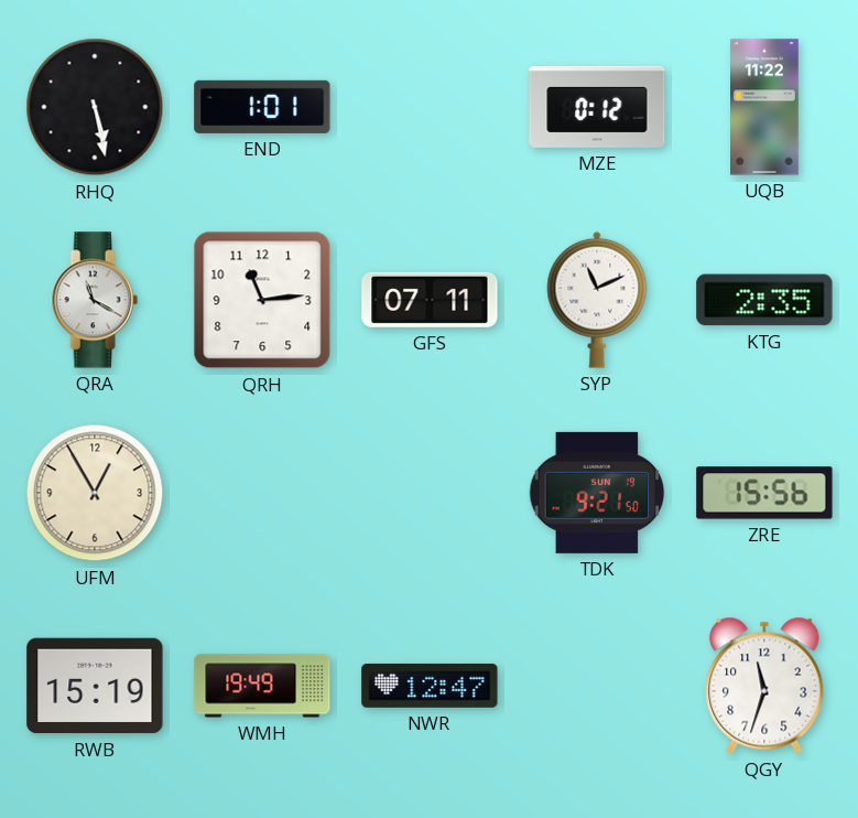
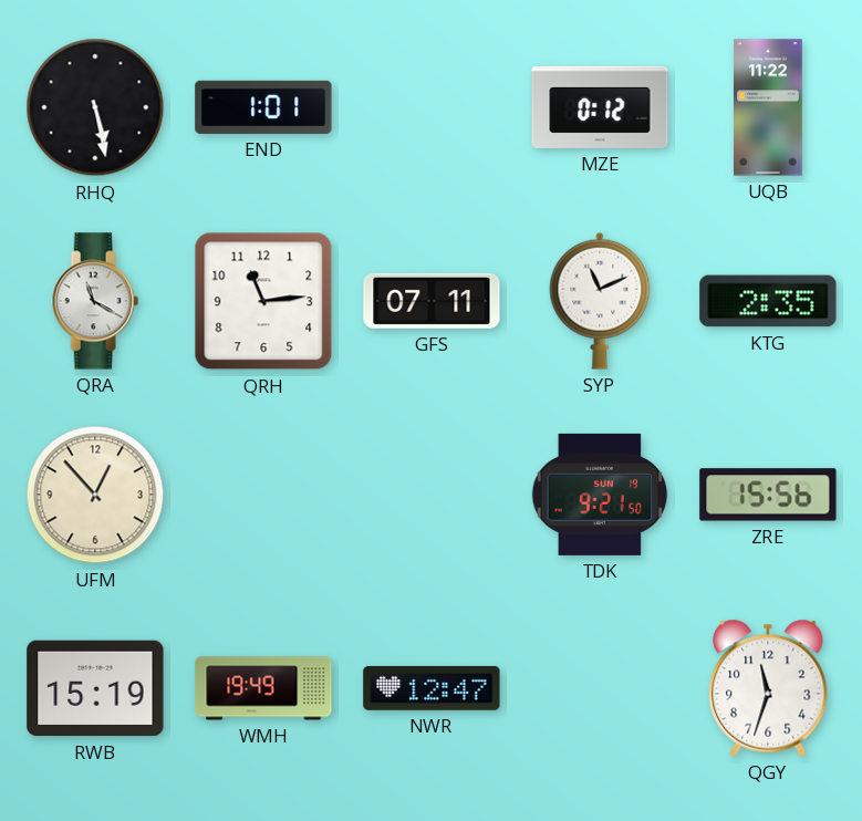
UFM: 12:55 -> 12:53 (95, 495)
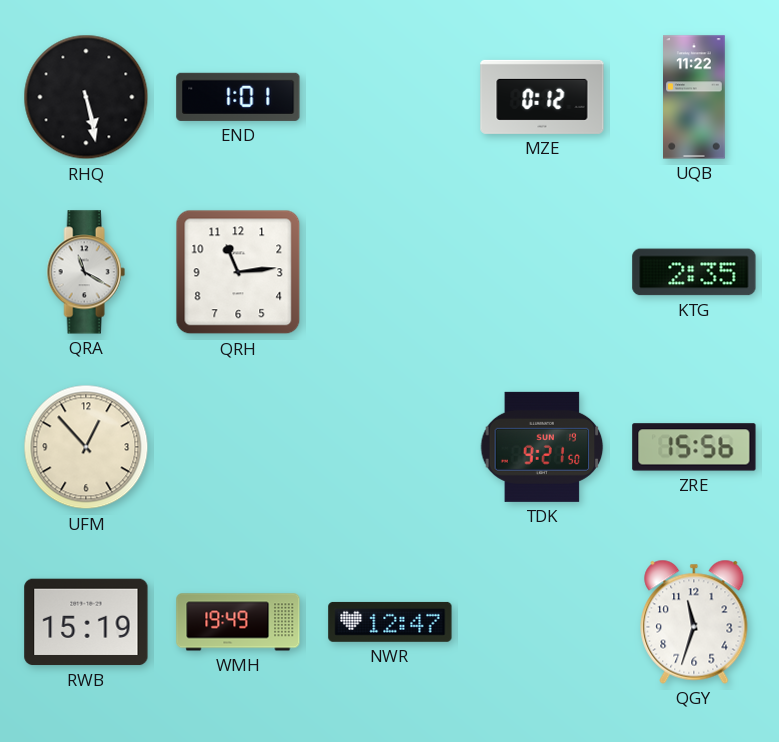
GFS: 07:11 -> none (432, 301)
SYP: 11:11 -> none (600, 301)
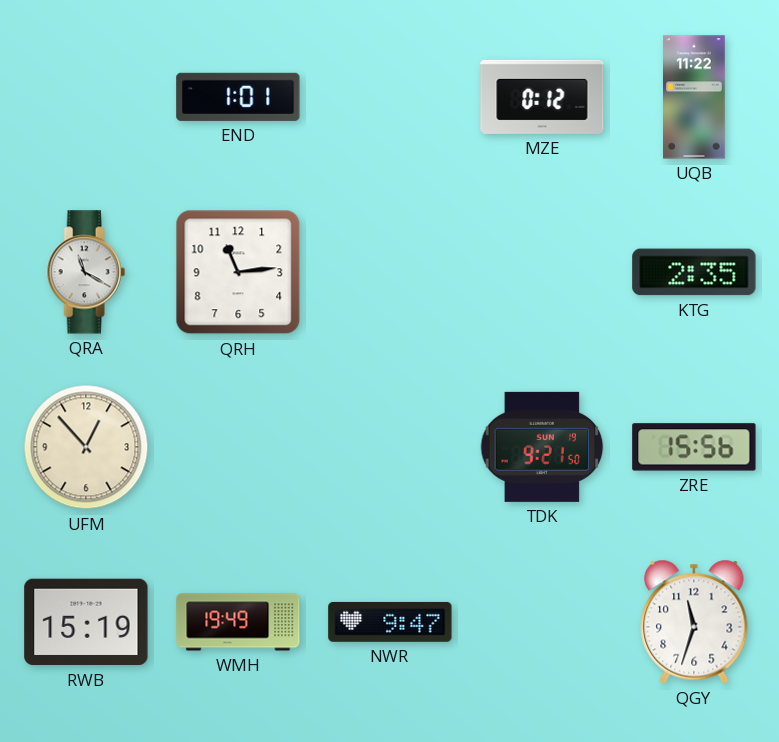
RHQ: 5:28 -> none (86, 97)
NWR: 12:47 -> 9:47 (390, 622)
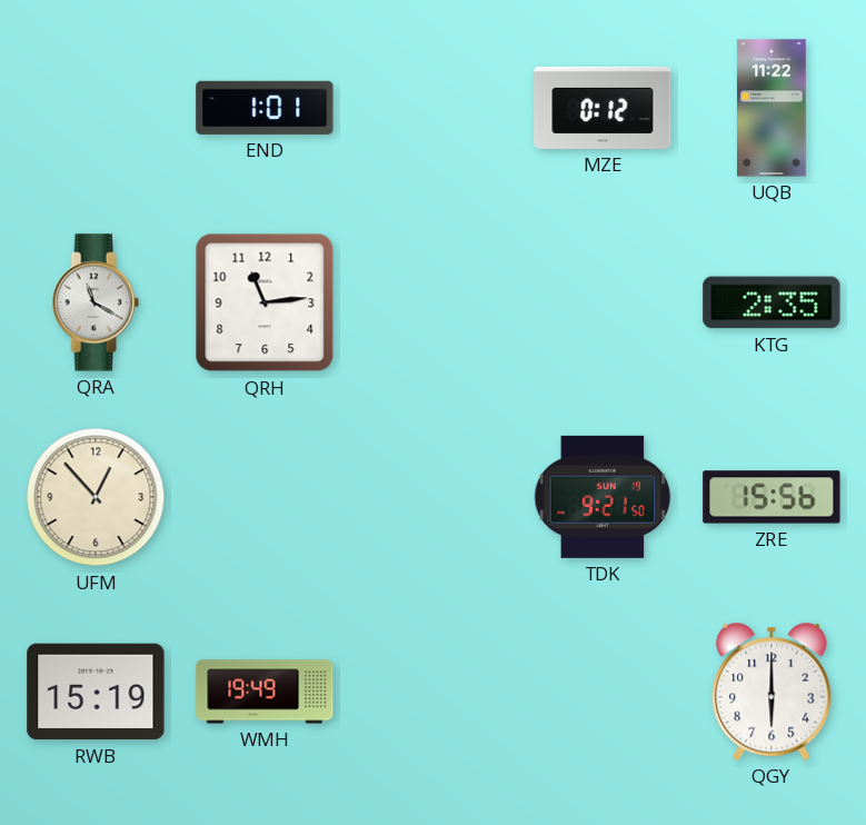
NWR: 9:47 -> none (390, 622)
QGY: 11:33 -> 6:00 (772, 692)
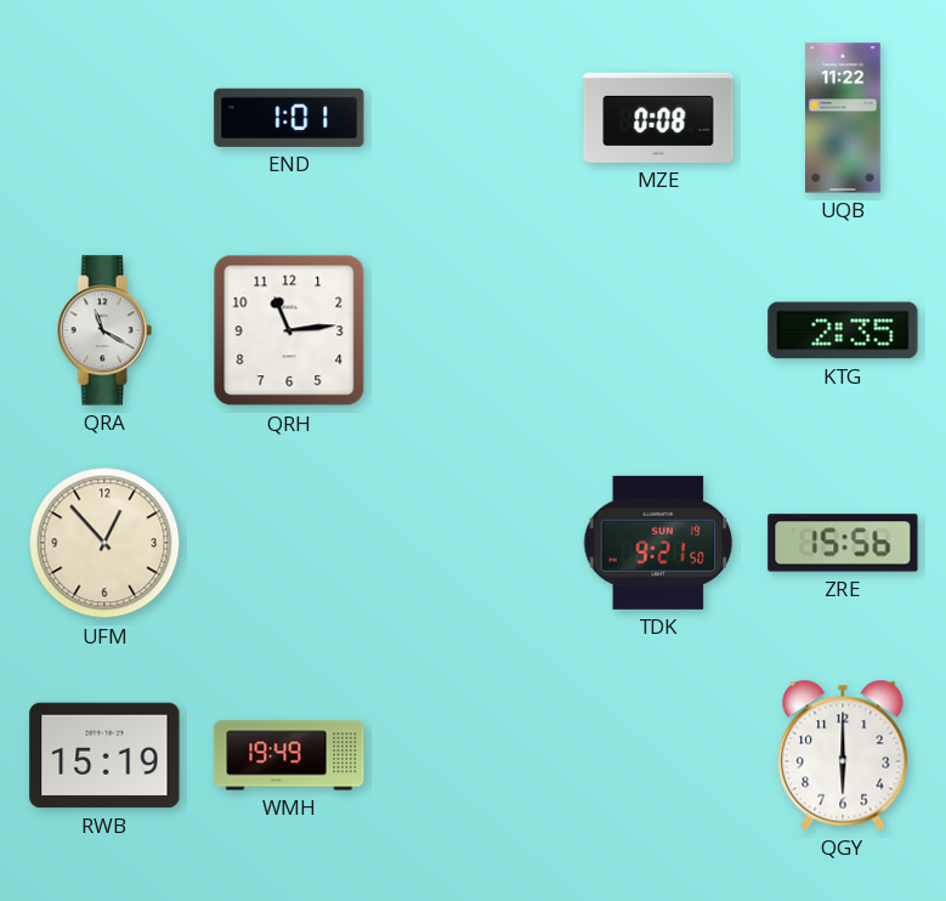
MZE: 0:12 -> 0:08 (658, 118)
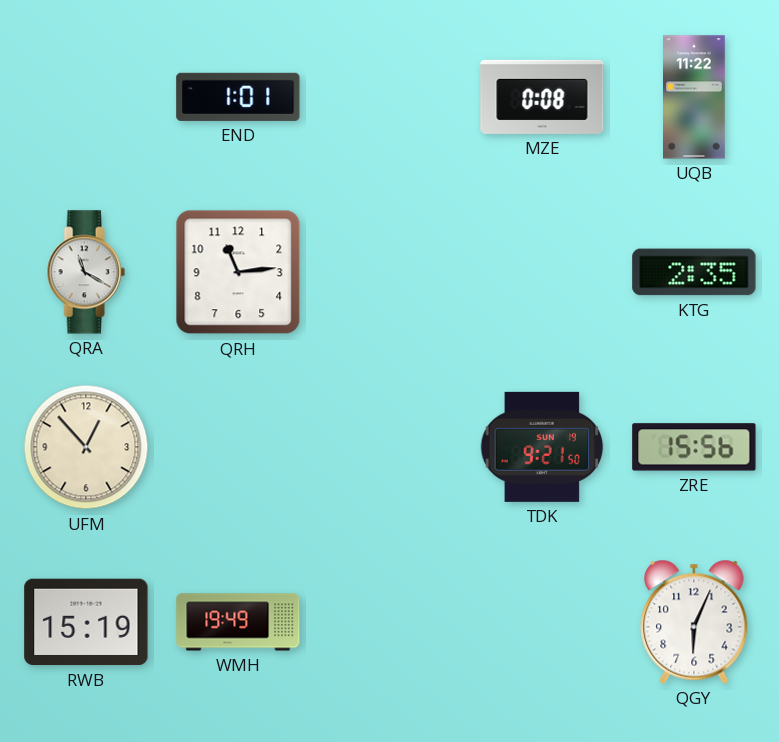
QGY: 6:00 -> 6:04 (694, 622)
